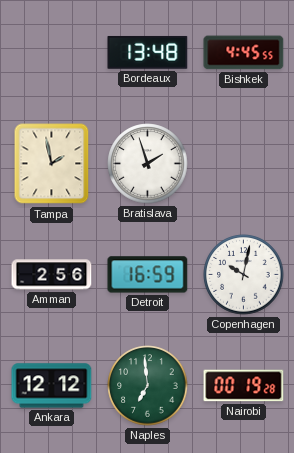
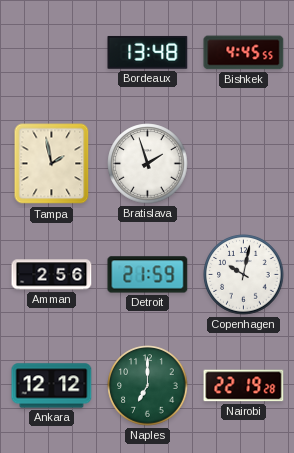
Detroit: 16:59 -> 21:59 (148, 275)
Naples: 6:59 -> 7:00 (148, 386)
Nairobi: 00:19 -> 22:19 (244, 386)
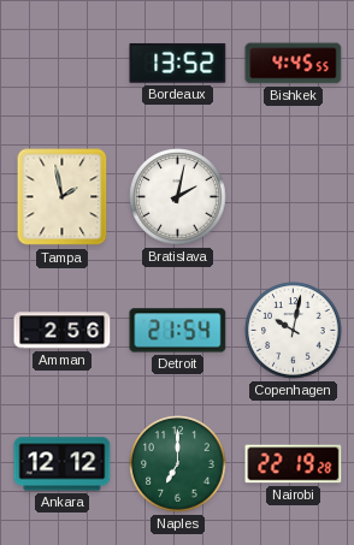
Bordeaux: 13:48 -> 13:52 (178, 63)
Bratislava: 1:57 -> 2:02 (178, 197)
Detroit: 21:59 -> 21:54 (178, 331)
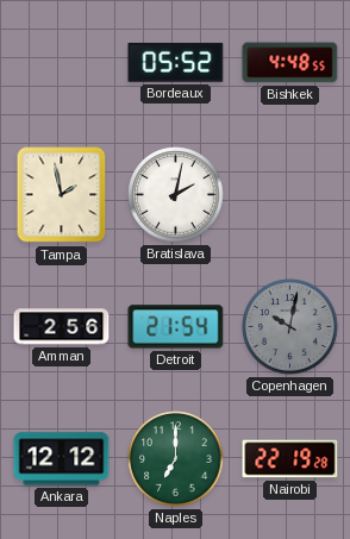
Bordeaux: 13:52 -> 05:52 (176, 62)
Bishkek: 4:45 -> 4:48 (290, 63)
Copenhagen dial: white -> grey (290, 327)
